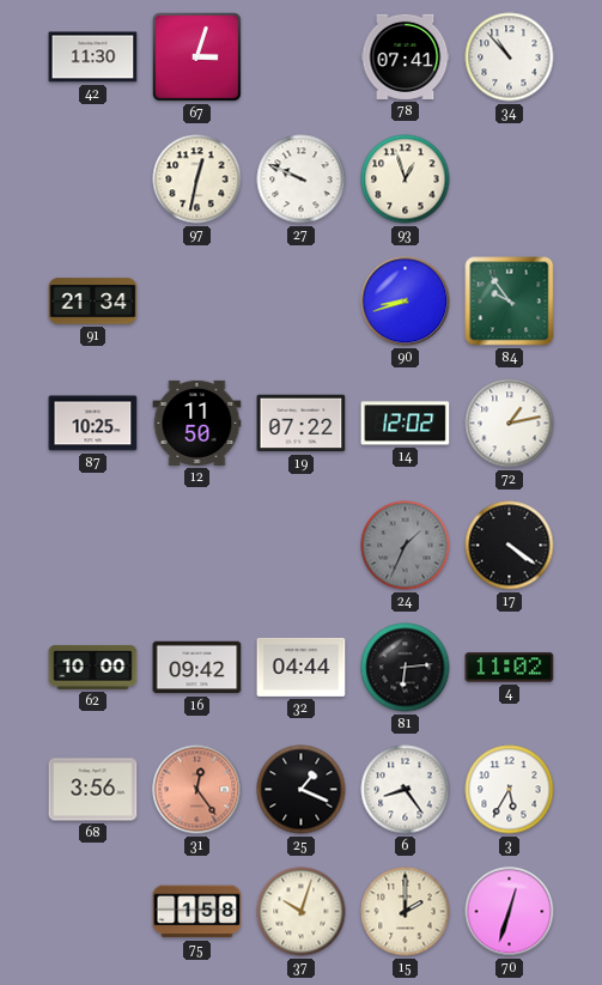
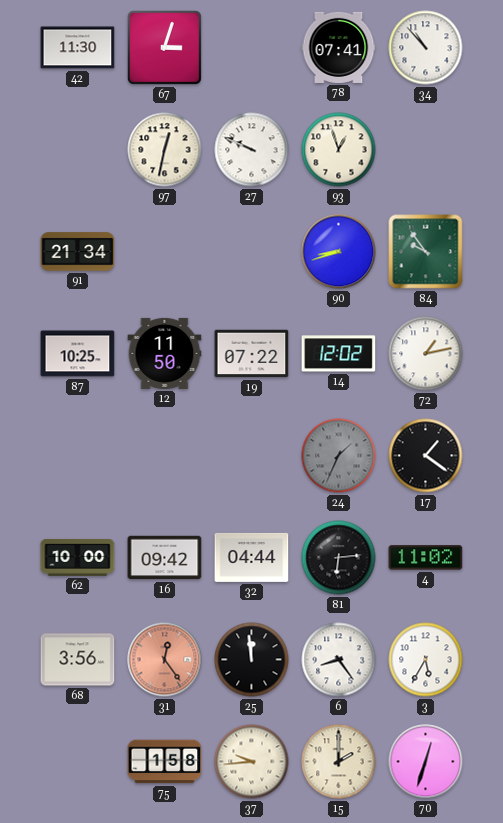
17: 4:21 -> 1:21 (426, 456)
25: 1:19 -> 11:59 (252, 660)
37: 10:03 -> 9:44 (252, 762)
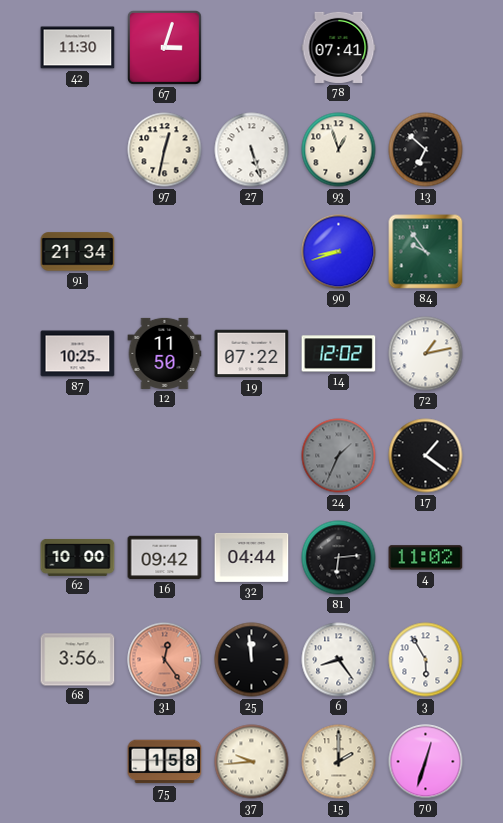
34: 10:53 -> none (426, 48)
27: 9:49 -> 5:27 (252, 150)
13: none -> 6:52 (426, 150)
3: 5:35 -> 5:55 (426, 660)
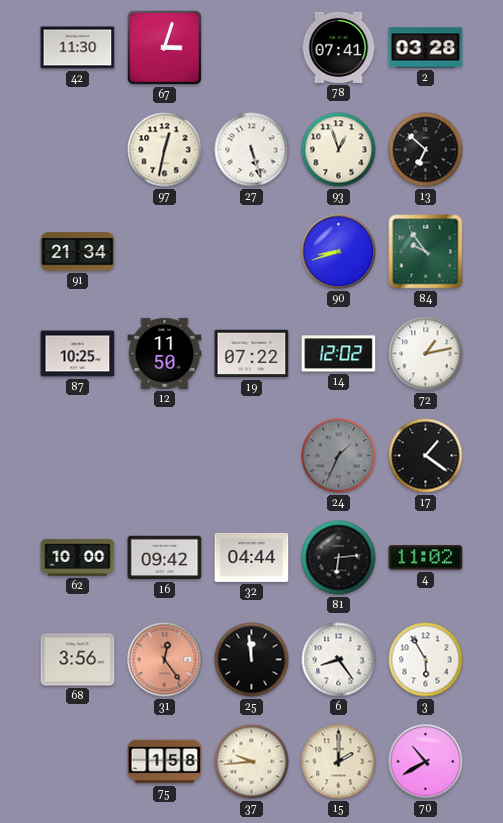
2: none -> 03:28 (426, 48)
70: 12:33 -> 10:40 (426, 762)
